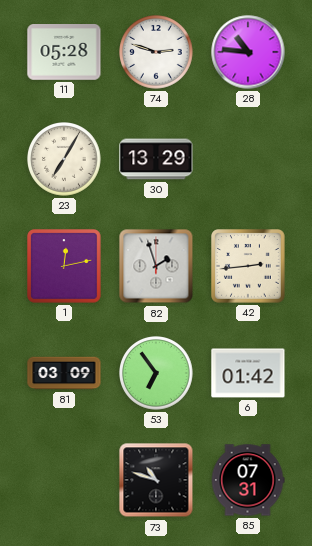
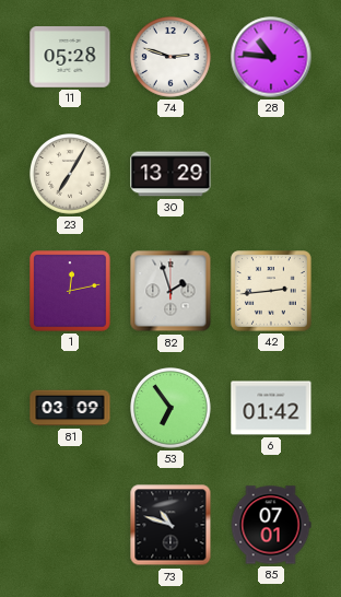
85: 07:31 -> 07:01 (271, 525)
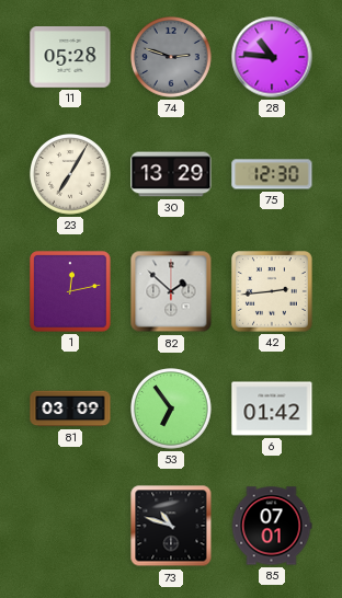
74 dial: white -> grey (172, 58)
75: none -> 12:30 (272, 174)
82: 1:57 -> 1:52 (171, 291)
